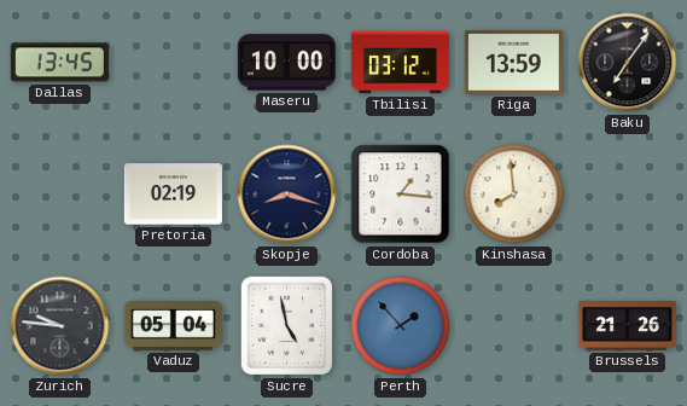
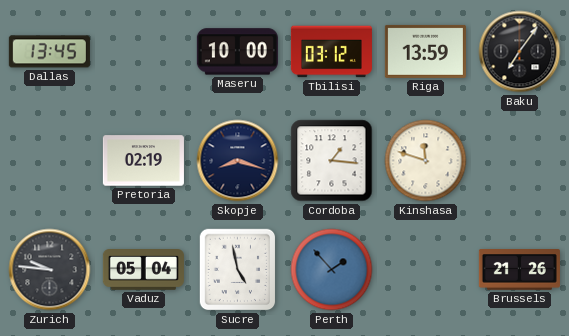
Kinshasa: 7:59 -> 11:48 (426, 161)
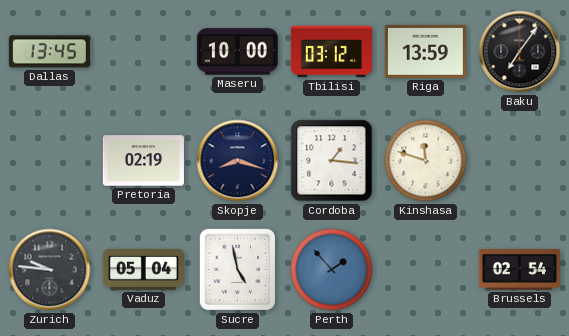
Brussels: 21:26 -> 02:54 (519, 270)
